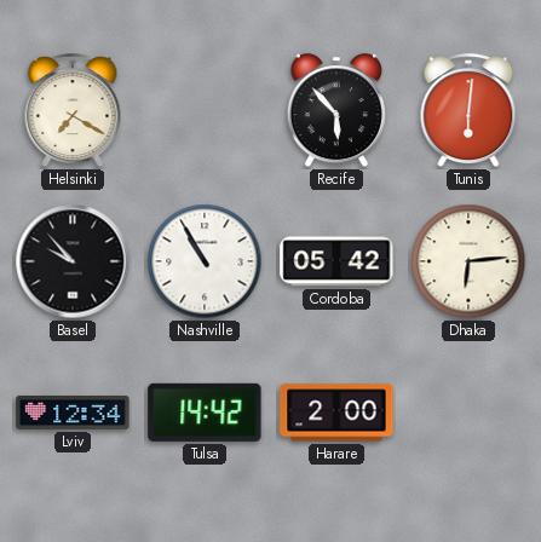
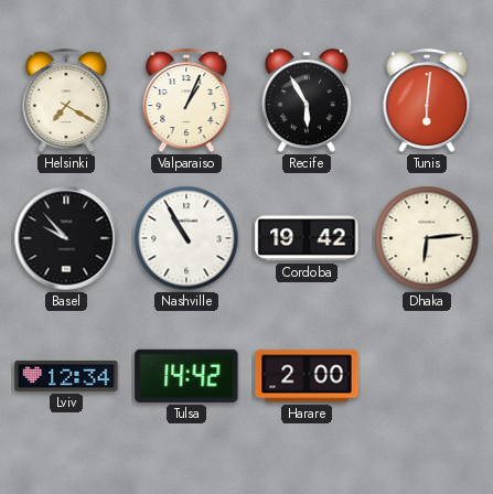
Valparaiso: none -> 1:04 (186, 101)
Recife: 5:53 -> 5:55 (306, 101)
Cordoba: 05:42 -> 19:42 (307, 238)
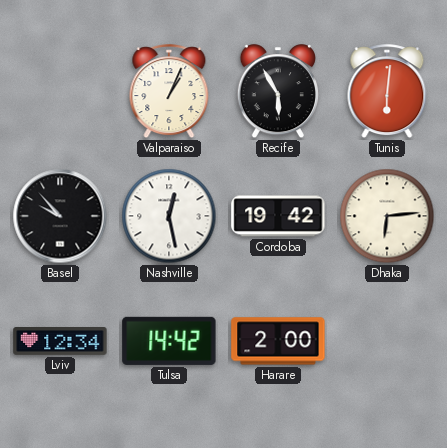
Helsinki: 7:20 -> none (66, 101)
Nashville: 10:55 -> 12:28 (169, 216)
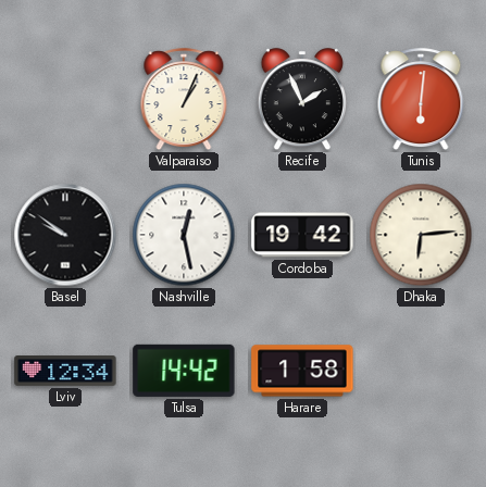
Recife: 5:55 -> 1:56 (301, 100)
Basel: 9:53 -> 9:51 (65, 235)
Harare: 2:00 -> 1:58 (302, 371)
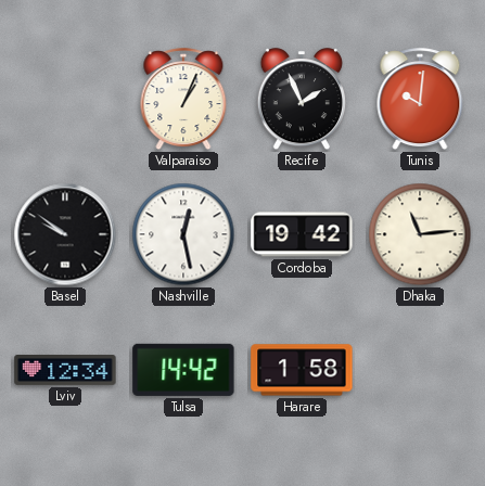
Tunis: 6:01 -> 10:01 (420, 100)
Dhaka: 6:14 -> 11:14 (420, 234)
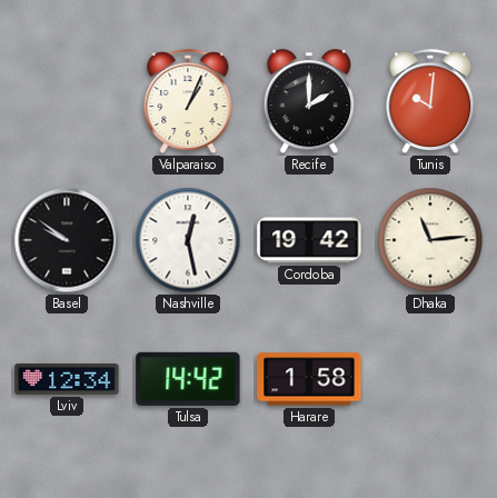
Recife: 1:56 -> 2:00 (308, 102)
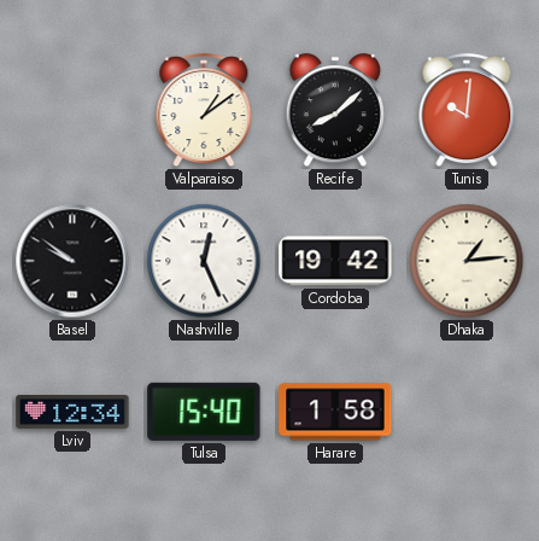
Valparaiso: 1:04 -> 1:09 (204, 111)
Recife: 2:00 -> 8:08 (334, 111)
Nashville: 12:28 -> 12:26 (204, 261)
Dhaka: 11:14 -> 1:14 (467, 261)
Tulsa: 14:42 -> 15:40 (204, 412)
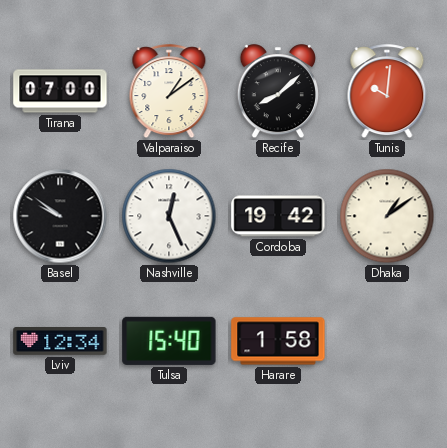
Tirana: none -> 07:00 (60, 91)
Dhaka: 1:14 -> 1:09 (387, 216)
